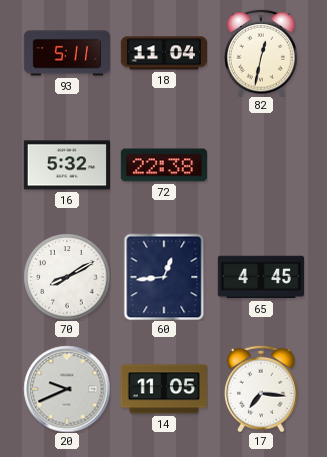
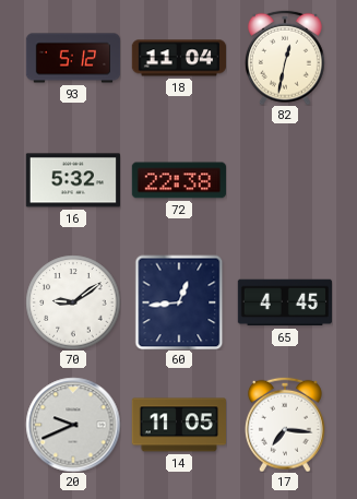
93: 5:11 -> 5:12 (73, 58)
70: 8:10 -> 9:09 (73, 302)
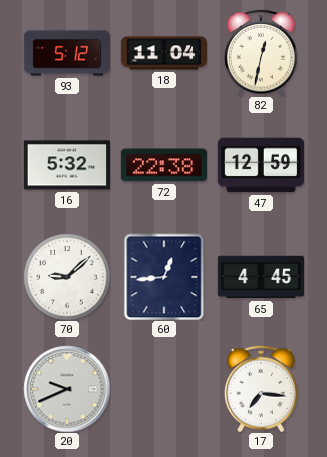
47: none -> 12:59 (260, 165)
70: 9:09 -> 9:08 (67, 277)
14: 11:05 -> none (178, 425)
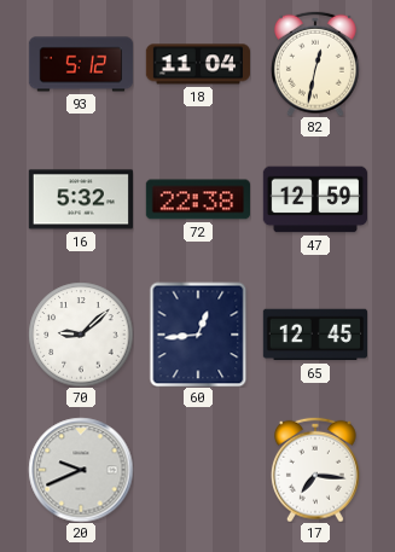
65: 4:45 -> 12:45 (314, 335)
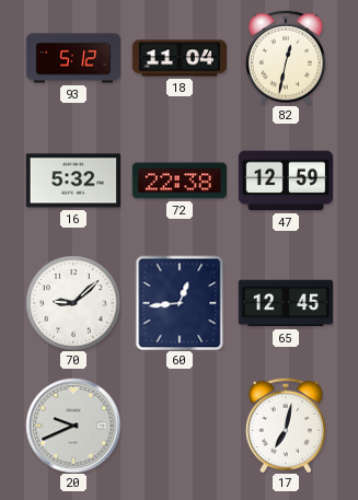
17: 7:16 -> 7:02 (286, 426)
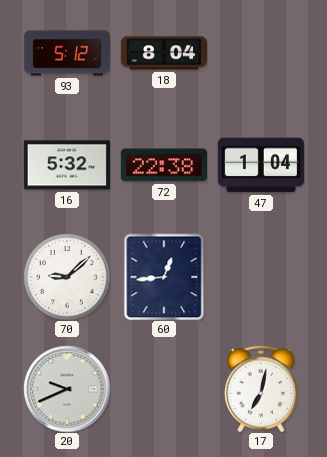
18: 11:04 -> 8:04 (163, 53)
82: 12:32 -> none (286, 58)
47: 12:59 -> 1:04 (260, 165)
65: 12:45 -> none (285, 303)
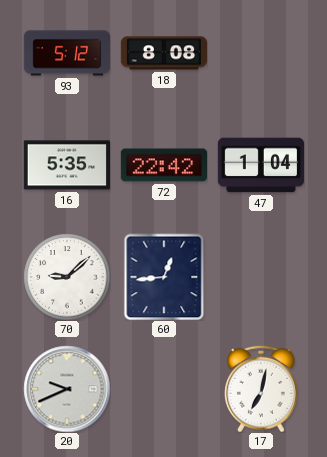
18: 8:04 -> 8:08 (163, 53)
16: 5:32 -> 5:35 (66, 165)
72: 22:38 -> 22:42 (163, 165)
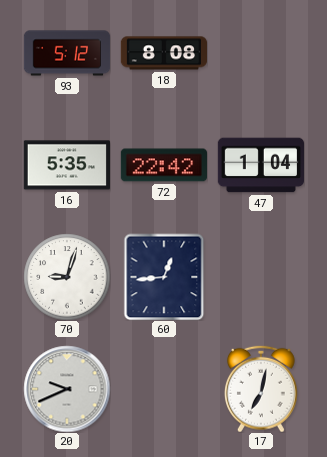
70: 9:08 -> 9:03 (67, 277)
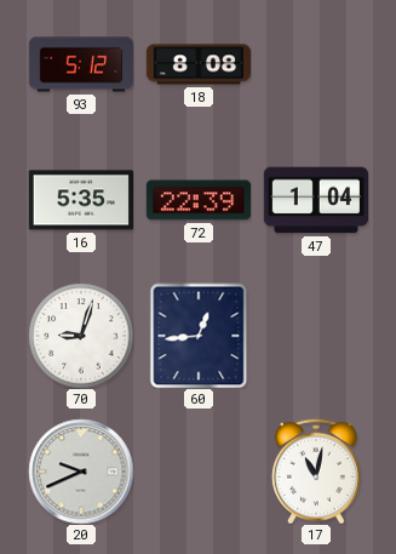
72: 22:42 -> 22:39 (197, 200)
17: 7:02 -> 11:02 (316, 472)
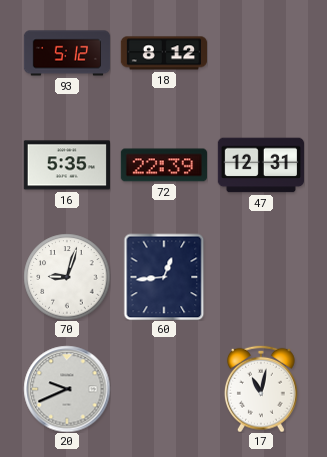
18: 8:08 -> 8:12 (163, 53)
47: 1:04 -> 12:31 (260, 165)
